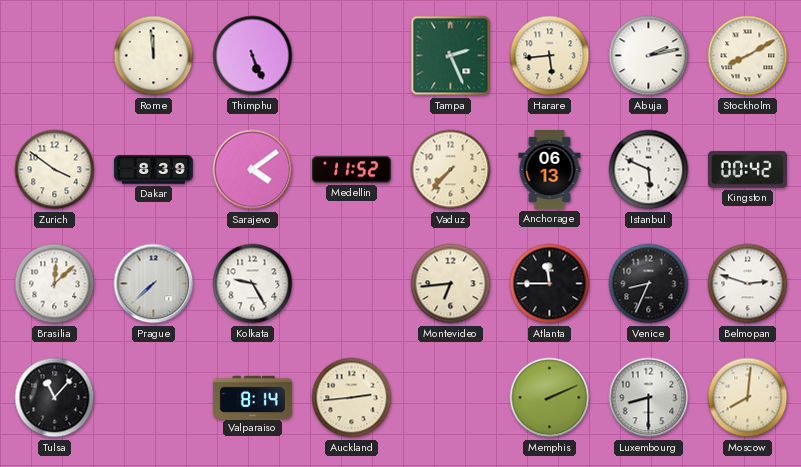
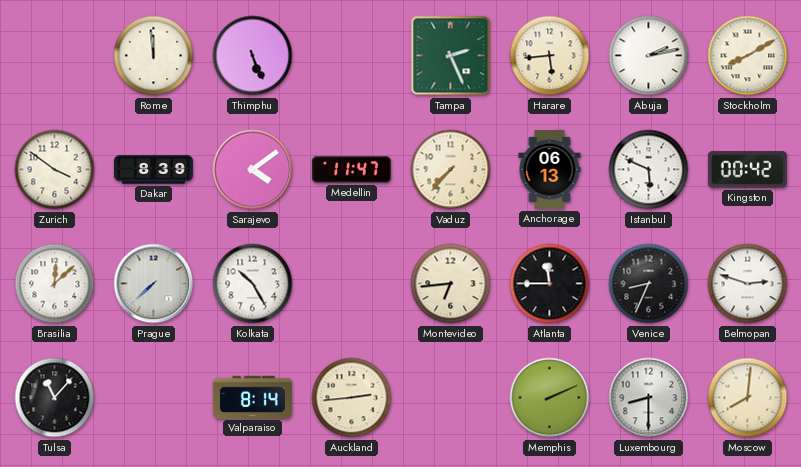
Medellin: 11:52 -> 11:47 (351, 170)
Kolkata: 9:25 -> 10:25 (253, 284)
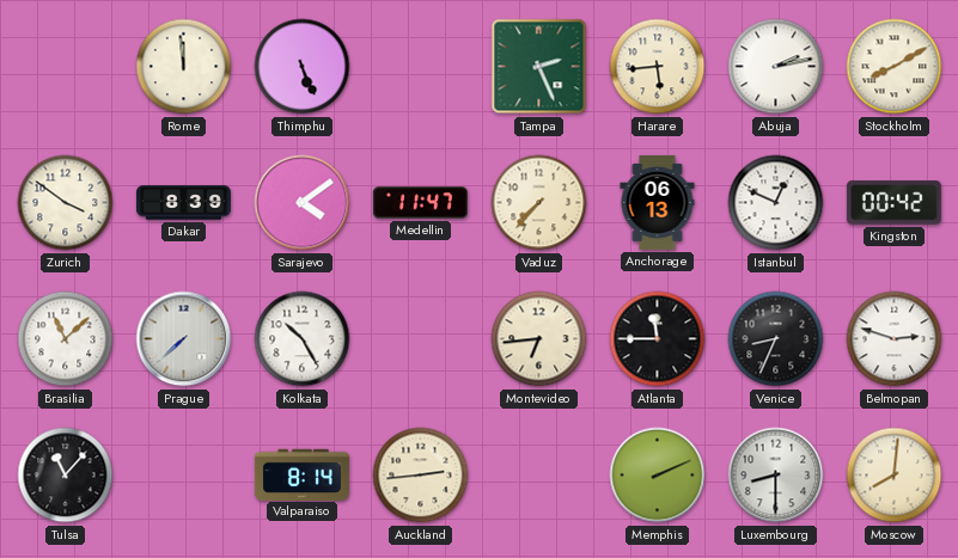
Istanbul: 5:49 -> 12:49 (776, 203)
Brasilia: 12:08 -> 11:08 (66, 339)
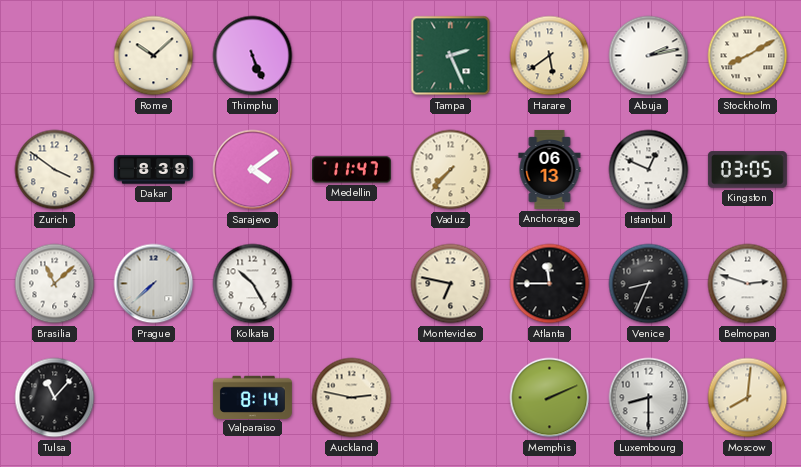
Rome: 11:59 -> 10:08 (154, 56)
Harare: 5:44 -> 5:39 (550, 56)
Kingston: 00:42 -> 03:05 (747, 170)
Montevideo: 6:44 -> 6:47 (451, 284)
Auckland: 2:44 -> 2:47 (352, 398)
